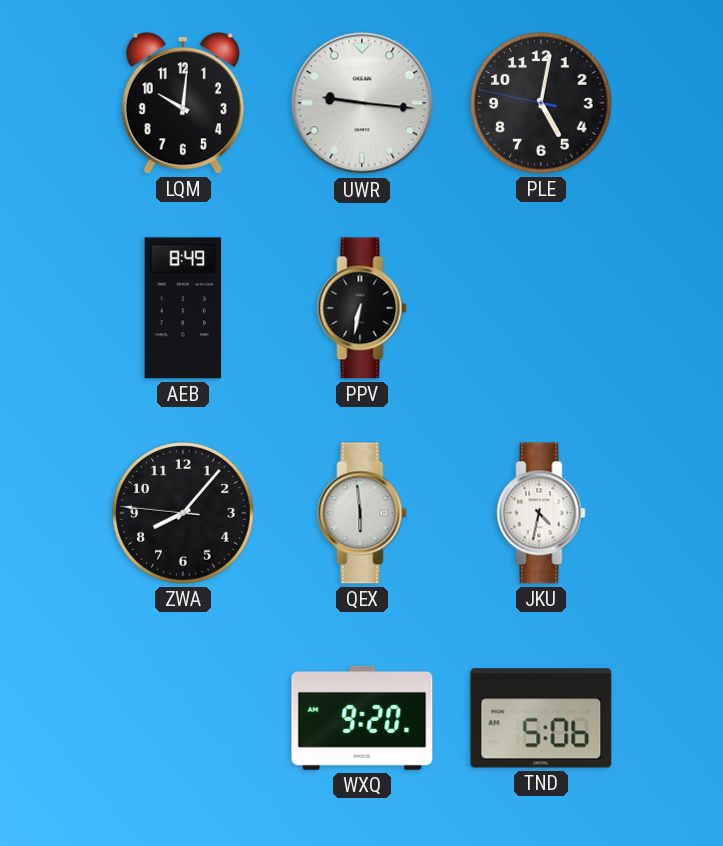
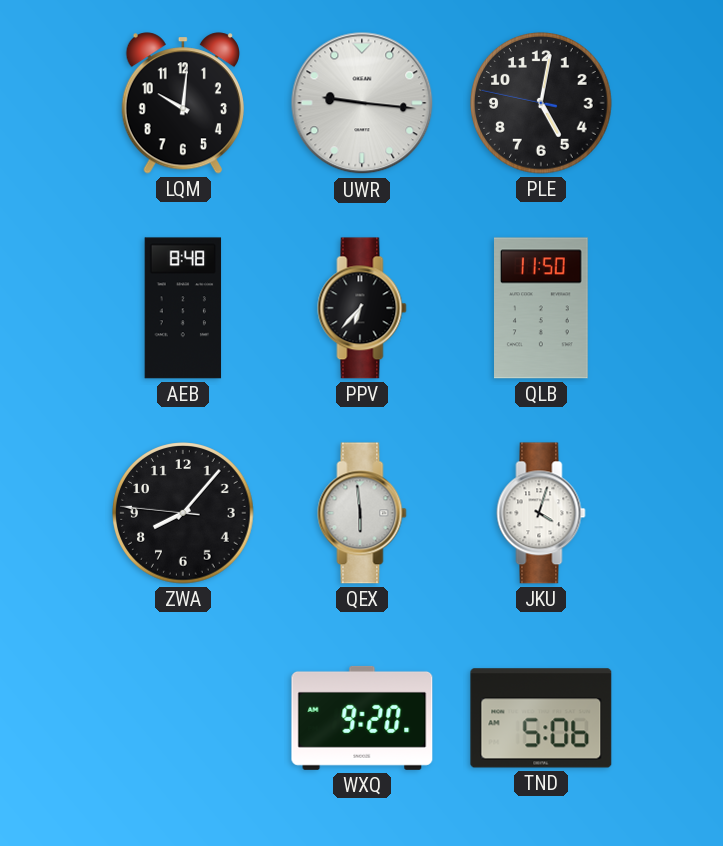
AEB: 8:49 -> 8:48 (183, 308)
PPV: 6:32 -> 6:37 (362, 308)
QLB: none -> 11:50 (542, 308)
JKU: 4:32 -> 4:03 (541, 513)
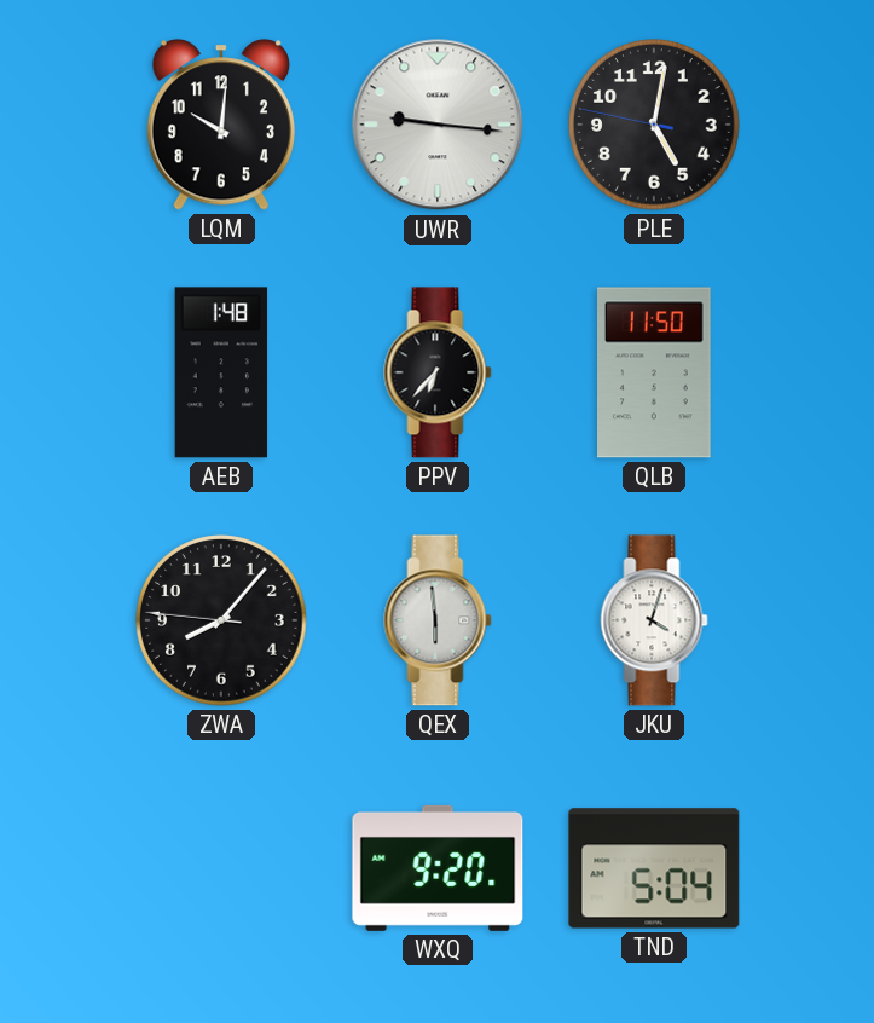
AEB: 8:48 -> 1:48 (221, 372)
TND: 5:06 -> 5:04 (654, 868)
